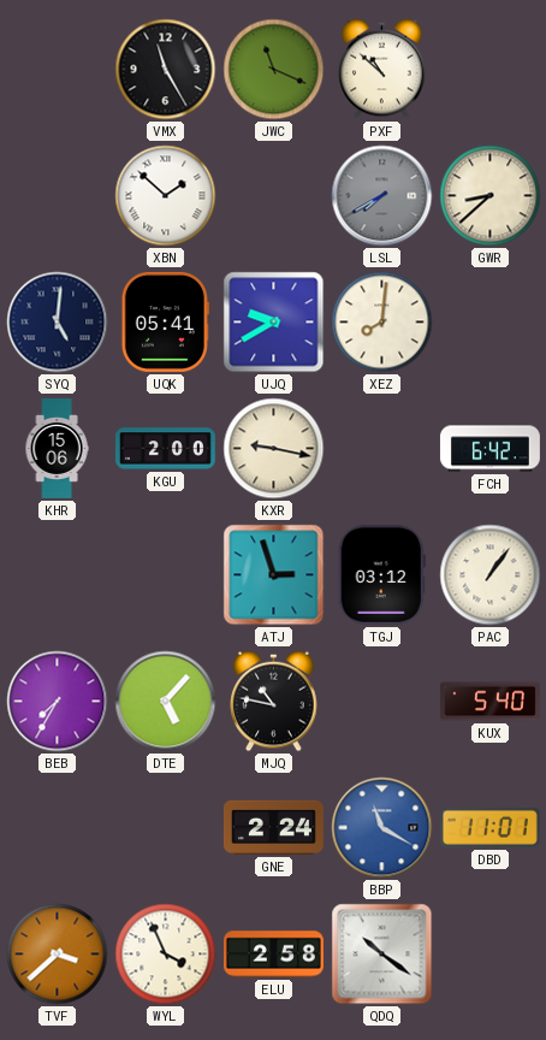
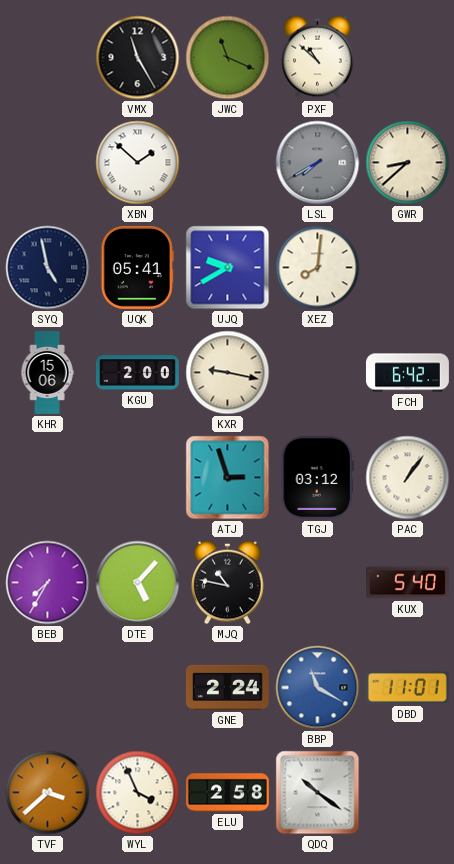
SYQ: 5:01 -> 4:58 (48, 268)
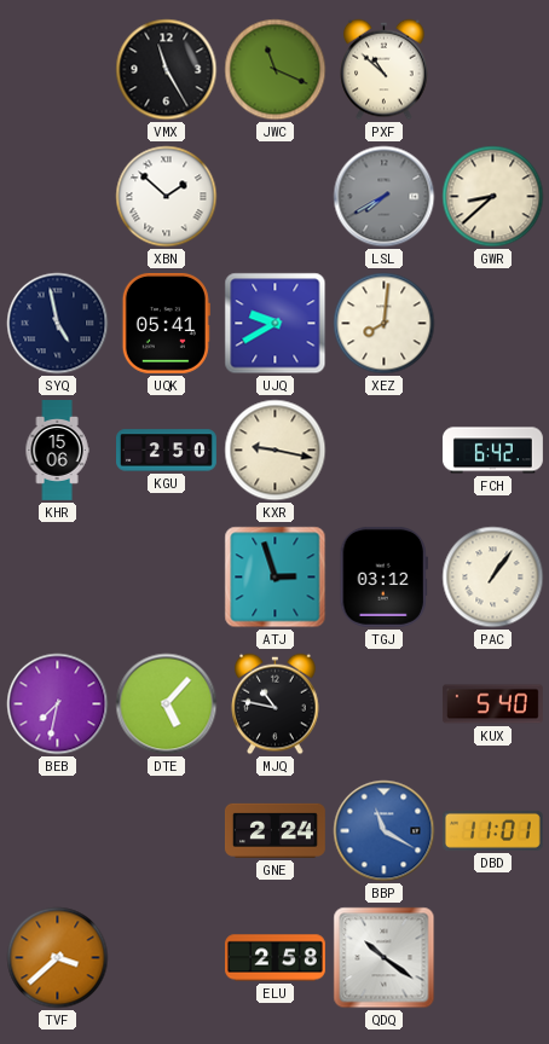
KGU: 2:00 -> 2:50 (167, 451)
BEB: 7:35 -> 7:32 (58, 704)
WYL: 3:56 -> none (138, 793)
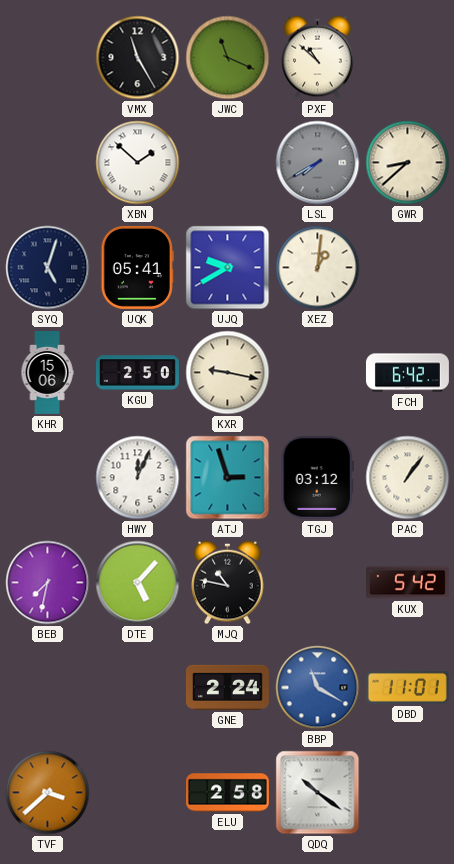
SYQ: 4:58 -> 5:03 (48, 268)
XEZ: 8:01 -> 1:01 (318, 268)
HWY: none -> 12:04 (138, 478)
KUX: 5:40 -> 5:42 (407, 583)
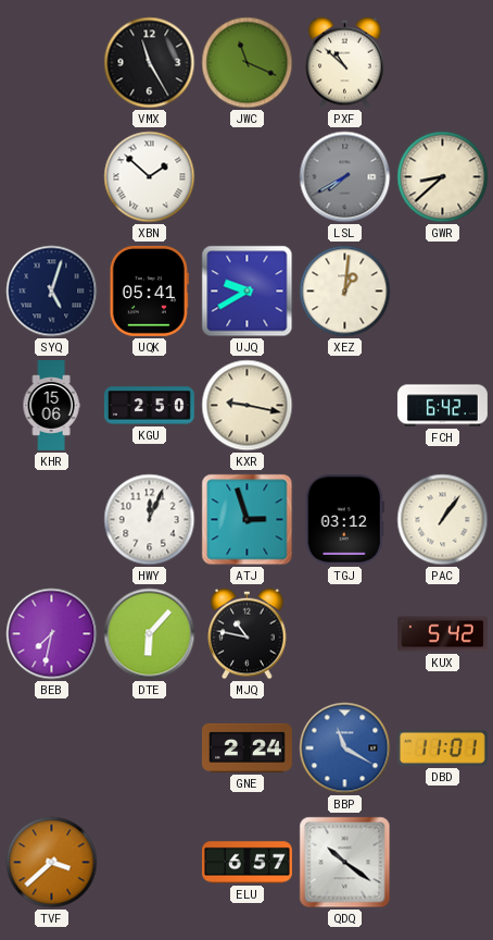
DTE: 5:07 -> 6:07 (150, 634)
ELU: 2:58 -> 6:57 (248, 863)
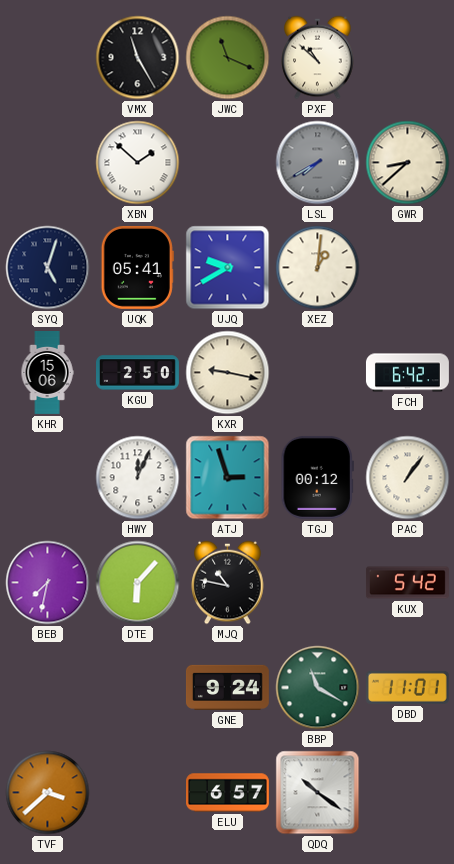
TGJ: 03:12 -> 00:12 (317, 477)
GNE: 2:24 -> 9:24 (227, 687)
BBP dial: blue -> green (318, 688)
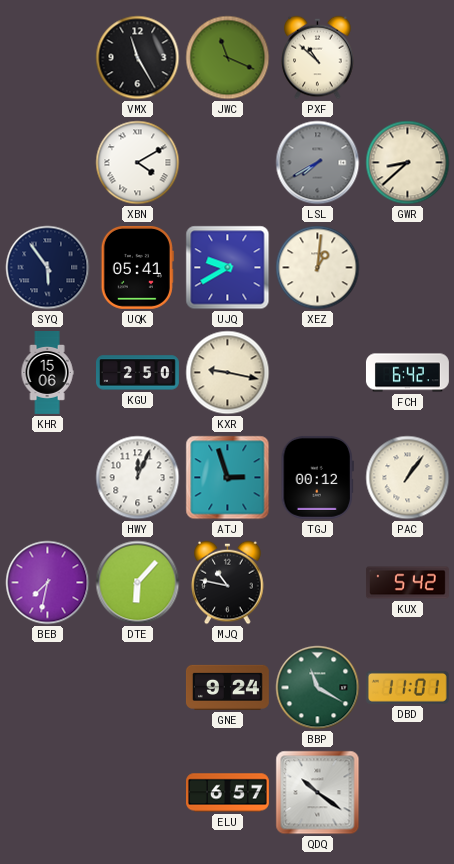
XBN: 1:52 -> 4:10 (138, 163)
SYQ: 5:03 -> 5:54 (48, 268)
TVF: 3:38 -> none (48, 793)
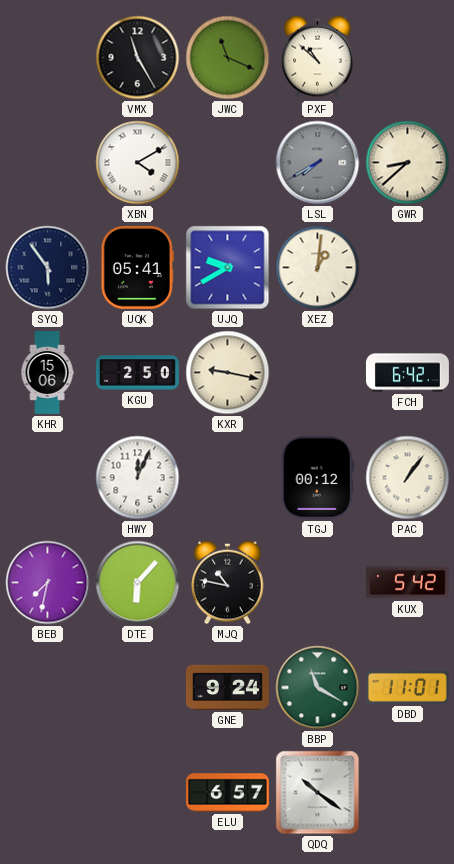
ATJ: 2:57 -> none (228, 478)
